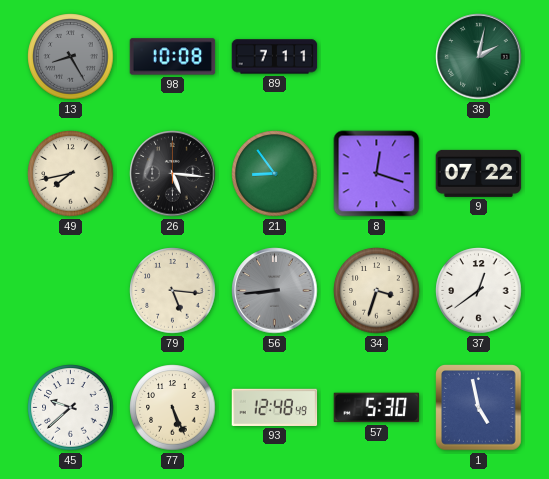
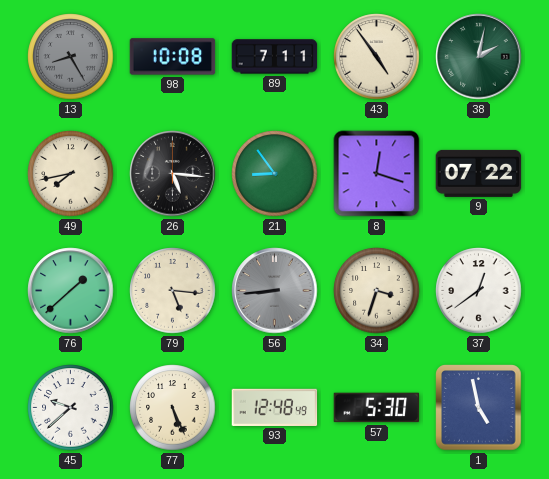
43: none -> 4:54 (377, 57)
76: none -> 1:38 (71, 291)
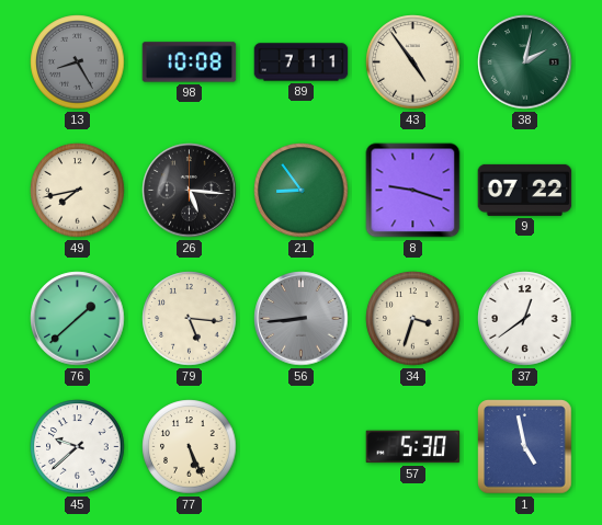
8: 12:18 -> 9:18 (413, 191)
93: 12:48 -> none (275, 407)
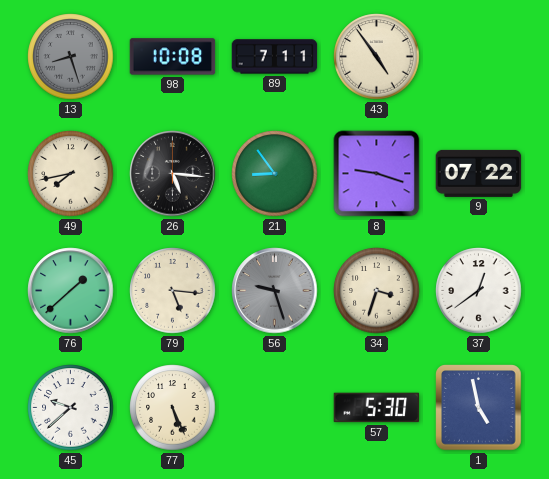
13: 8:25 -> 8:27 (71, 57)
38: 2:02 -> none (525, 62)
56: 8:44 -> 9:27 (275, 291)
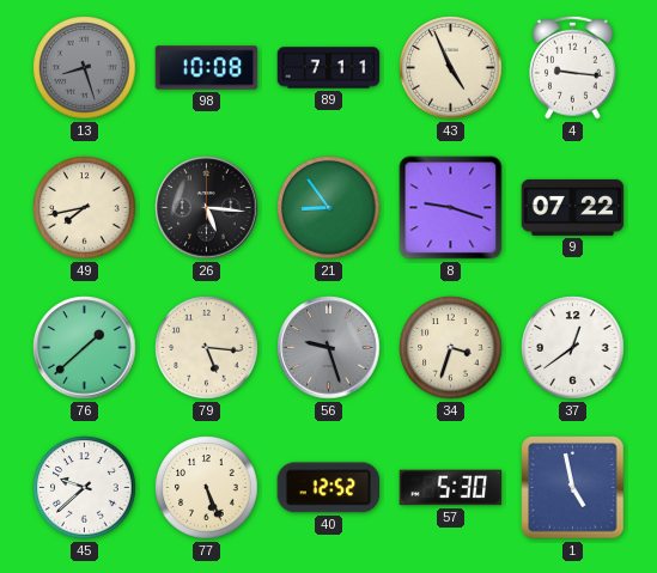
43: 4:54 -> 4:56 (451, 68)
4: none -> 9:16 (573, 67)
40: none -> 12:52 (329, 488)
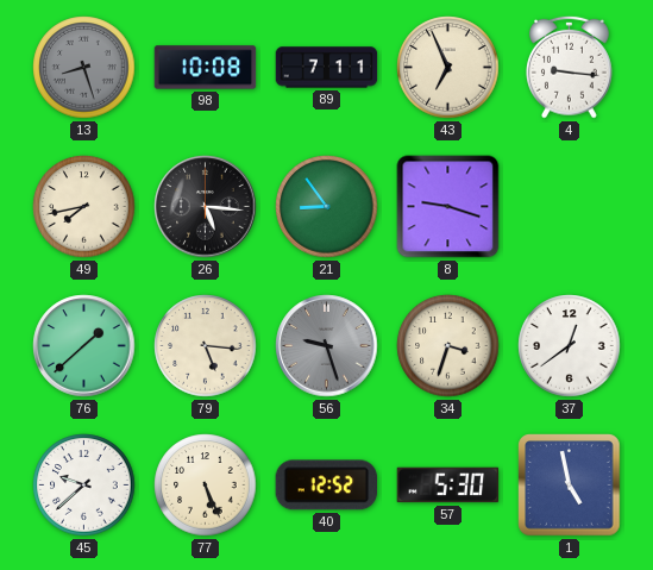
43: 4:56 -> 6:56 (448, 68)
9: 07:22 -> none (573, 207)
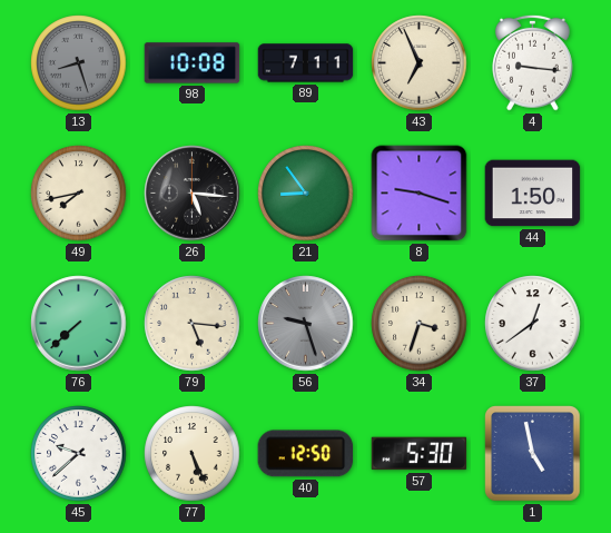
44: none -> 1:50 (533, 194)
76: 1:38 -> 7:38 (79, 324)
40: 12:52 -> 12:50 (306, 454)
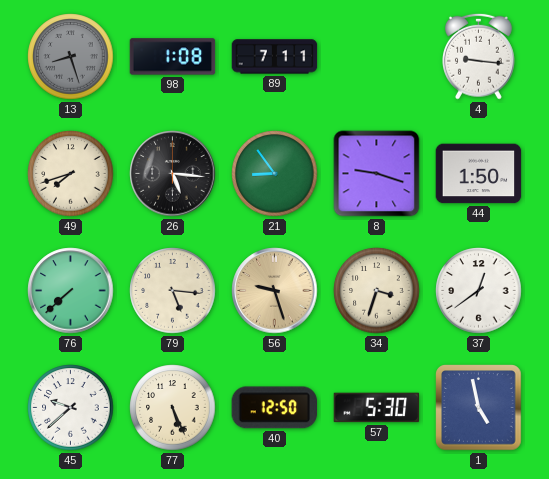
98: 10:08 -> 1:08 (173, 57)
43: 6:56 -> none (420, 63)
49: 7:43 -> 7:42 (71, 174)
56 dial: grey -> champagne (275, 291)
